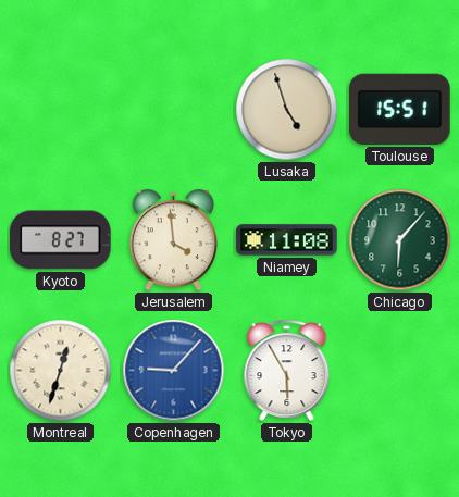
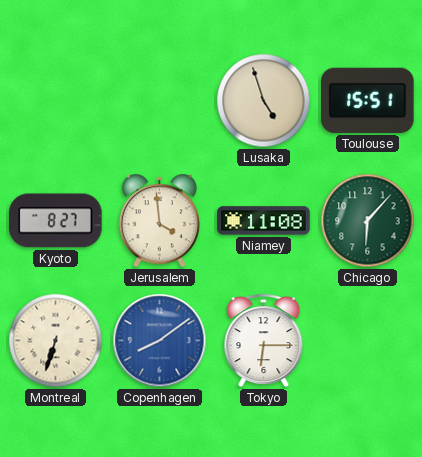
Montreal: 12:33 -> 6:33 (56, 341)
Copenhagen: 9:07 -> 8:09 (160, 341)
Tokyo: 5:55 -> 6:15 (264, 341)
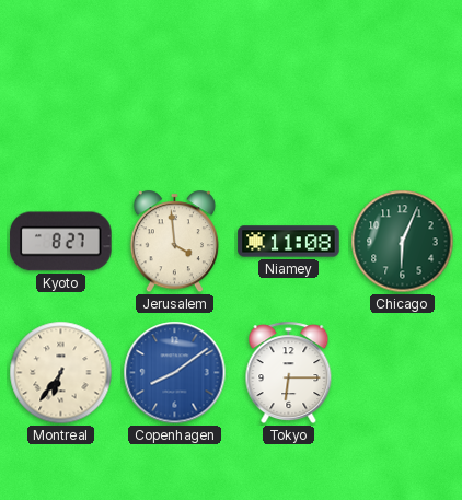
Lusaka: 4:57 -> none (264, 101)
Toulouse: 15:51 -> none (368, 100)
Chicago: 6:07 -> 6:04 (403, 242)
Montreal: 6:33 -> 6:36 (61, 373)
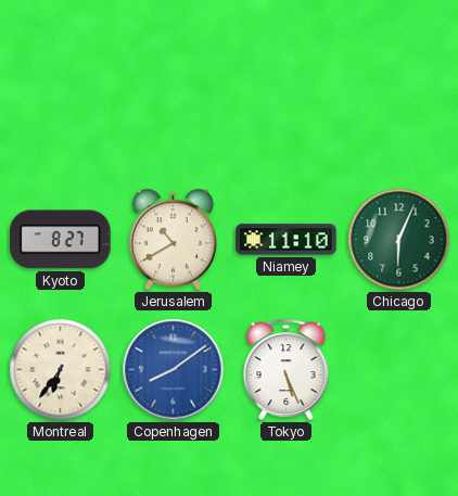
Jerusalem: 3:59 -> 10:40 (173, 240)
Niamey: 11:08 -> 11:10 (287, 240)
Tokyo: 6:15 -> 5:26 (287, 370)
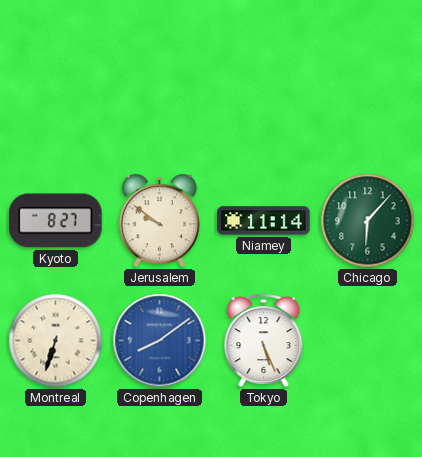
Jerusalem: 10:40 -> 9:51 (159, 221)
Niamey: 11:10 -> 11:14 (264, 221)
Chicago: 6:04 -> 6:07 (368, 221)
Montreal: 6:36 -> 6:33 (56, 341)
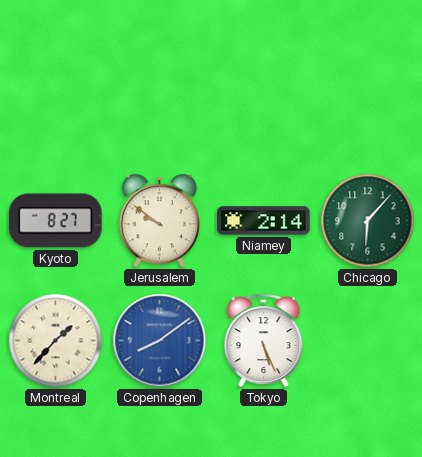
Niamey: 11:14 -> 2:14 (264, 221)
Montreal: 6:33 -> 1:37 (56, 341)
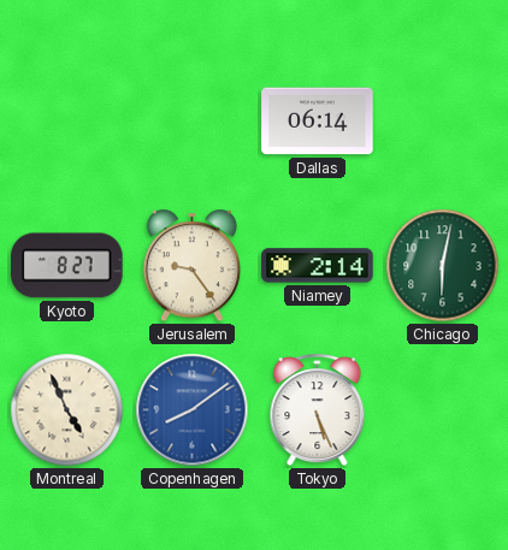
Dallas: none -> 06:14 (318, 122)
Jerusalem: 9:51 -> 9:24 (191, 266)
Chicago: 6:07 -> 6:02 (443, 266)
Montreal: 1:37 -> 4:56 (67, 410)
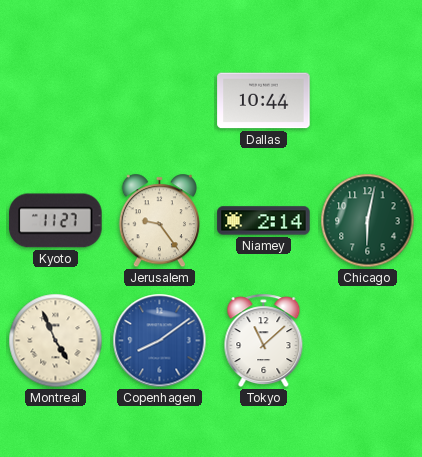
Dallas: 06:14 -> 10:44 (264, 101)
Kyoto: 8:27 -> 11:27 (56, 221)
Tokyo: 5:26 -> 11:08 (264, 341)
